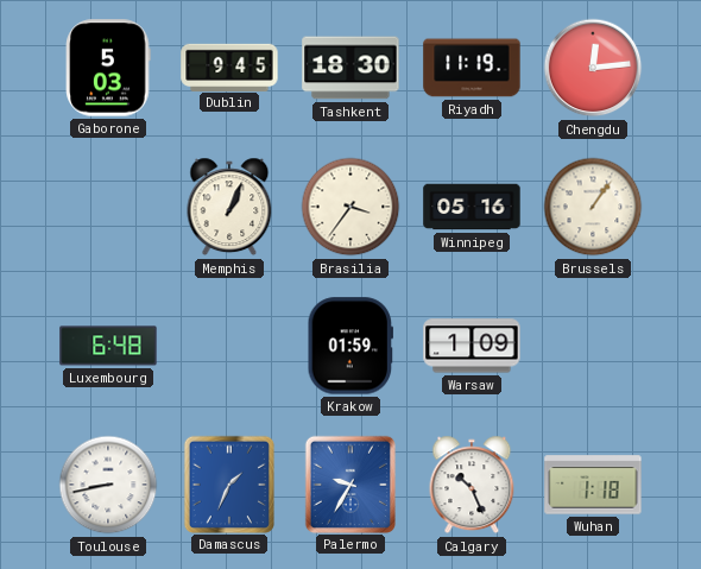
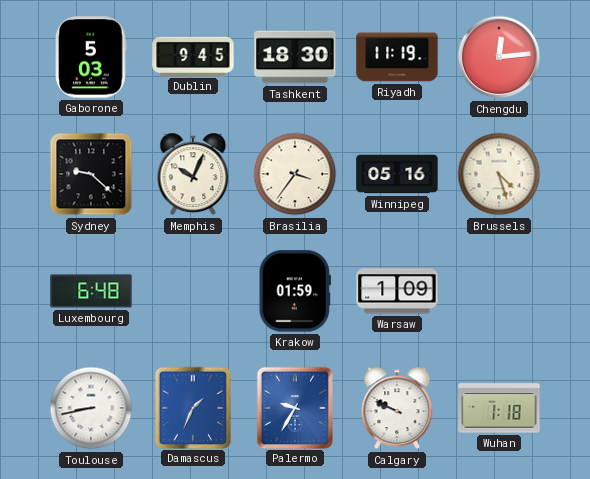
Sydney: none -> 9:22 (91, 174)
Memphis: 1:04 -> 10:04 (193, 174)
Brussels: 1:06 -> 4:27 (499, 174)
Calgary: 10:26 -> 9:49 (397, 408)
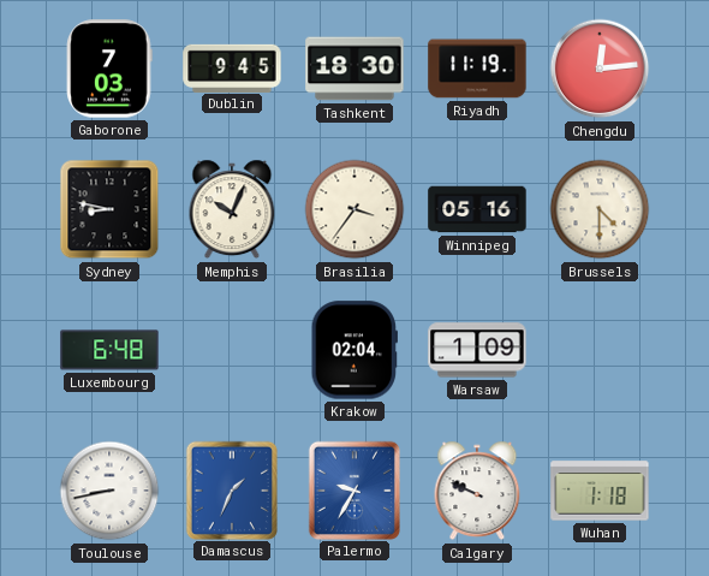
Gaborone: 5:03 -> 7:03 (109, 69)
Sydney: 9:22 -> 8:47 (109, 209)
Brussels: 4:27 -> 4:30 (600, 209)
Krakow: 01:59 -> 02:04 (353, 350)
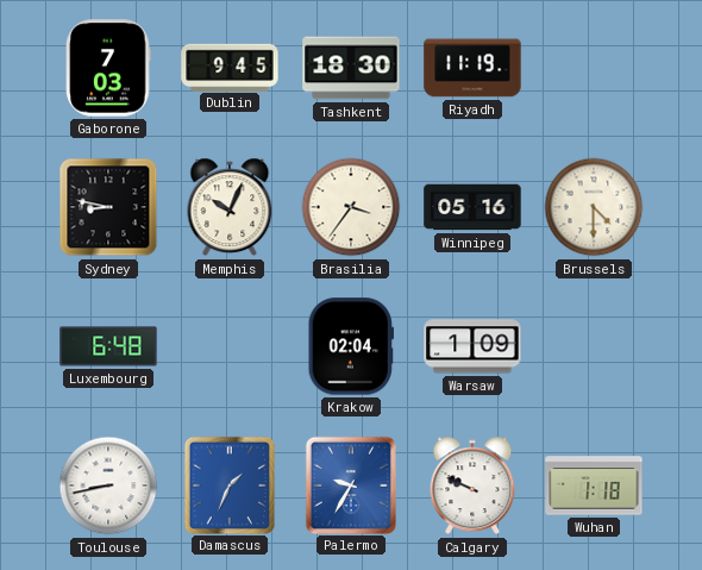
Chengdu: 12:14 -> none (600, 69)
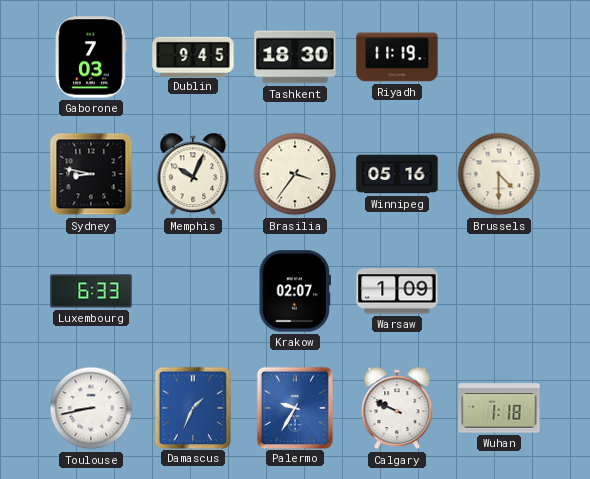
Luxembourg: 6:48 -> 6:33 (91, 291)
Krakow: 02:04 -> 02:07 (294, 291)
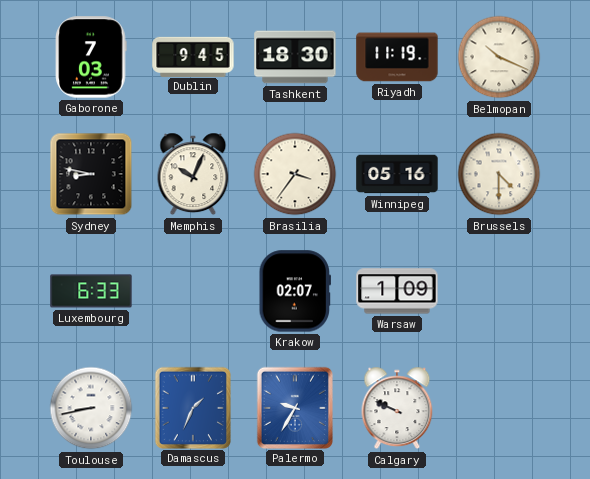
Belmopan: none -> 10:19 (499, 57)
Wuhan: 1:18 -> none (499, 408)
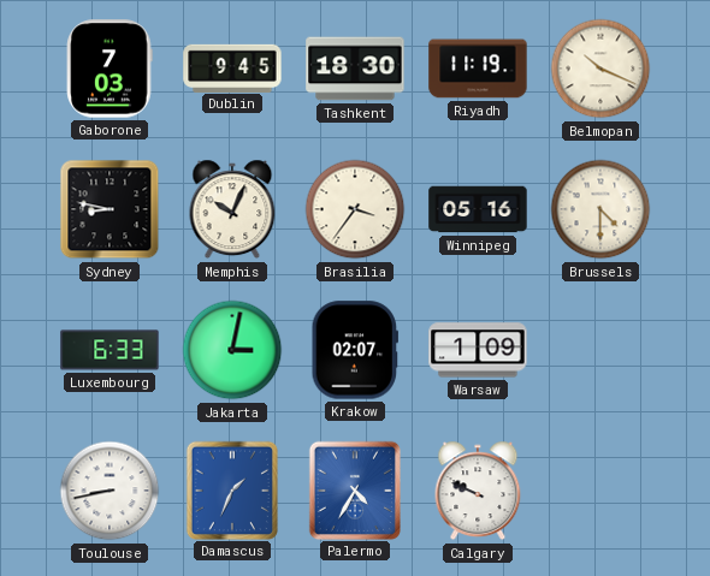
Jakarta: none -> 3:02 (232, 350)
Palermo: 9:35 -> 4:35 (354, 489)
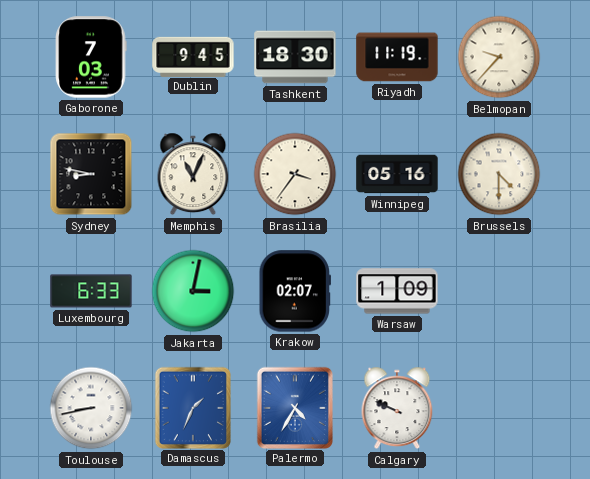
Belmopan: 10:19 -> 9:37 (499, 57)
Memphis: 10:04 -> 11:04 (193, 174)
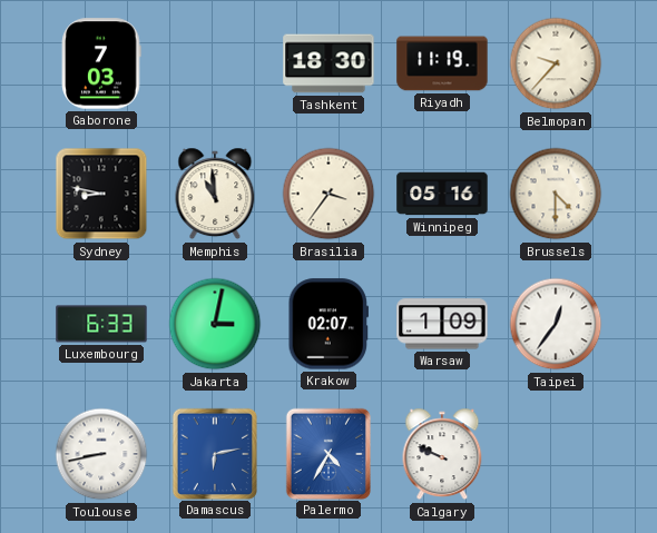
Dublin: 9:45 -> none (193, 56)
Memphis: 11:04 -> 10:59 (215, 194)
Taipei: none -> 12:36 (556, 324)
Damascus: 1:34 -> 6:13 (214, 453)
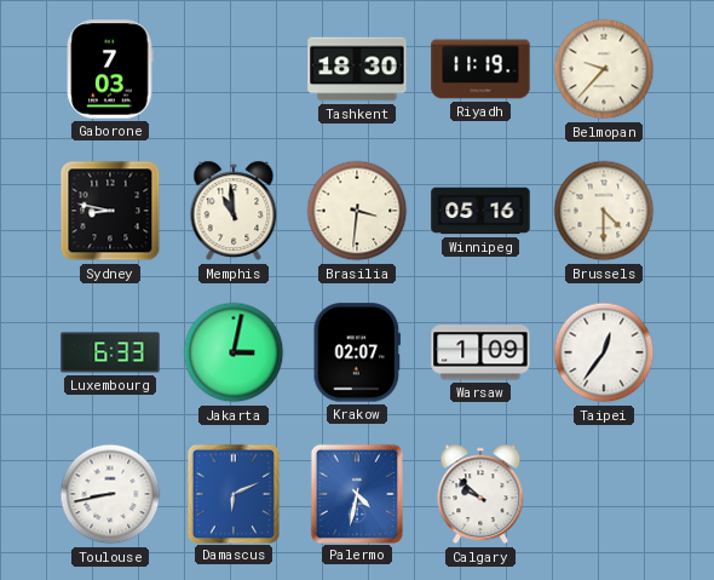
Brasilia: 3:36 -> 3:31 (357, 211)
Damascus: 6:13 -> 6:11 (232, 493)
Palermo: 4:35 -> 4:32 (356, 493)
Calgary: 9:49 -> 9:52 (480, 494)
